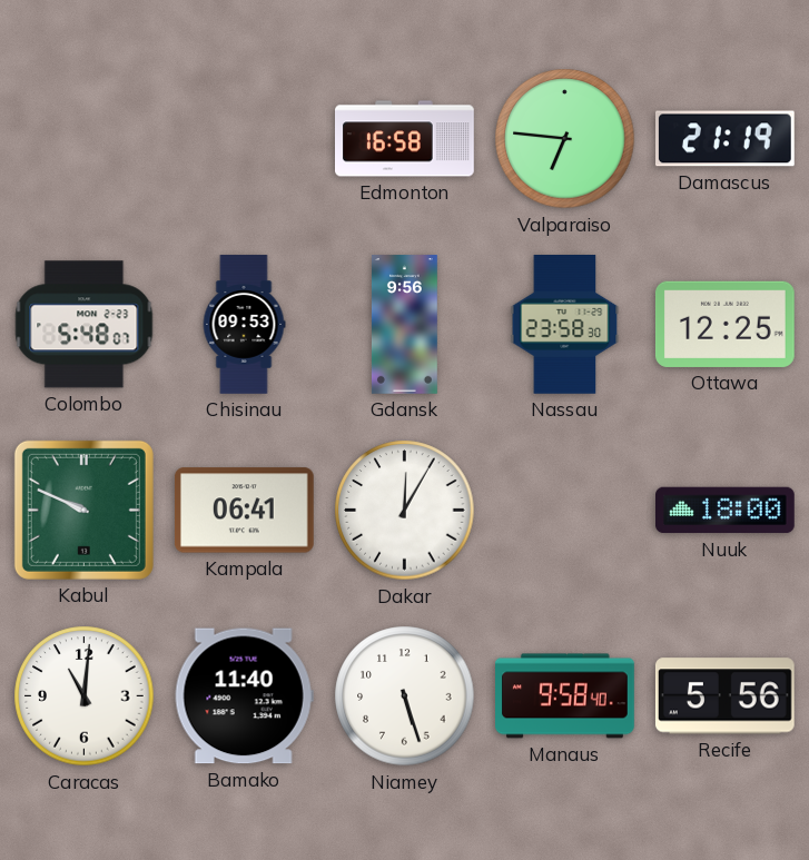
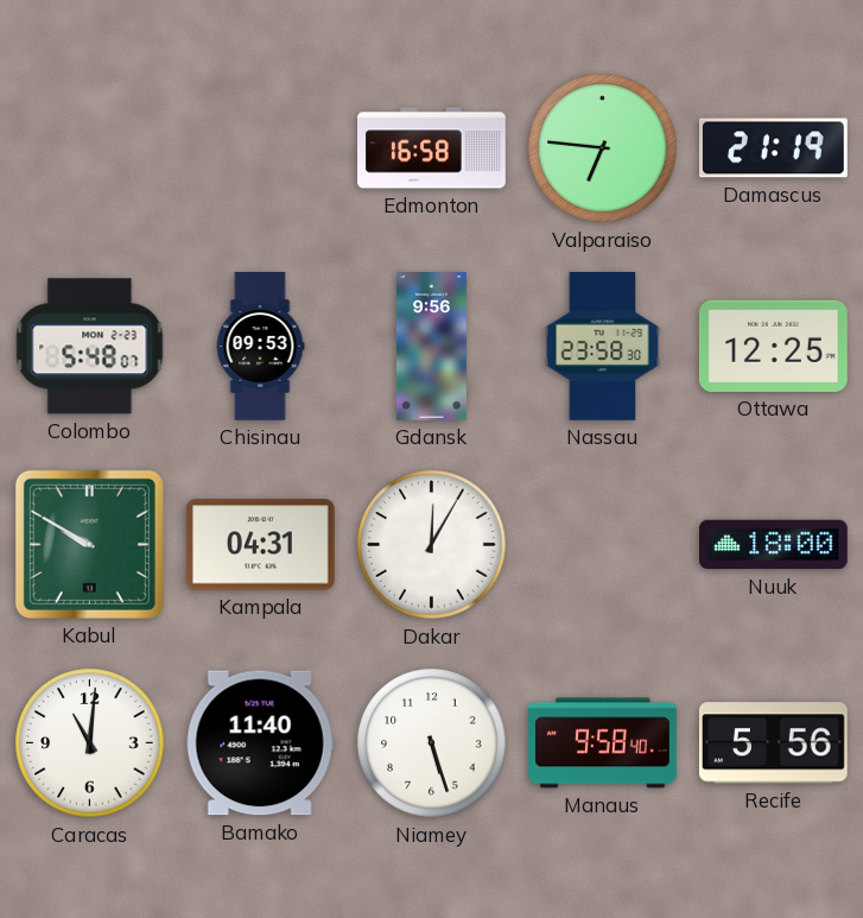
Kabul: 9:49 -> 9:50 (89, 544)
Kampala: 06:41 -> 04:31 (260, 545)
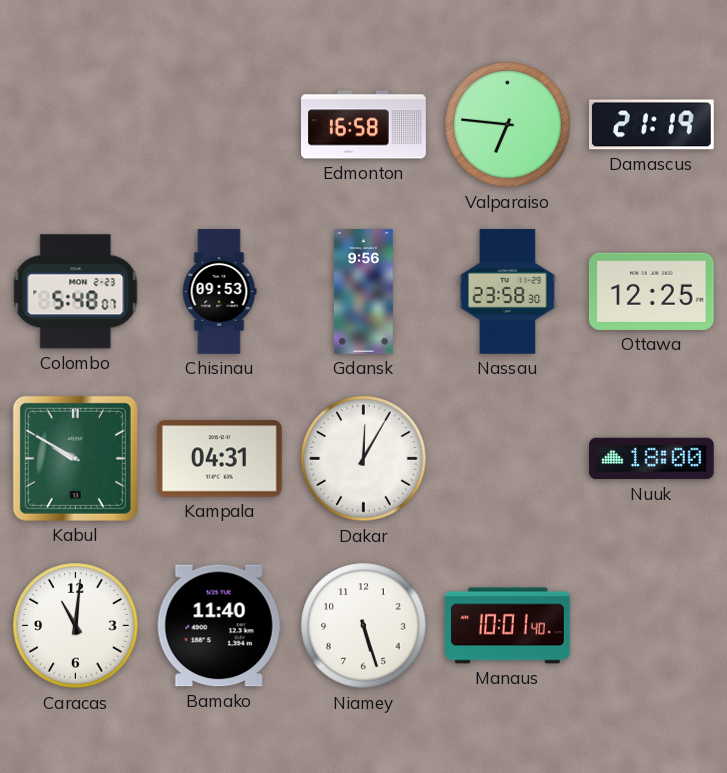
Manaus: 9:58 -> 10:01 (508, 626)
Recife: 5:56 -> none (773, 743)
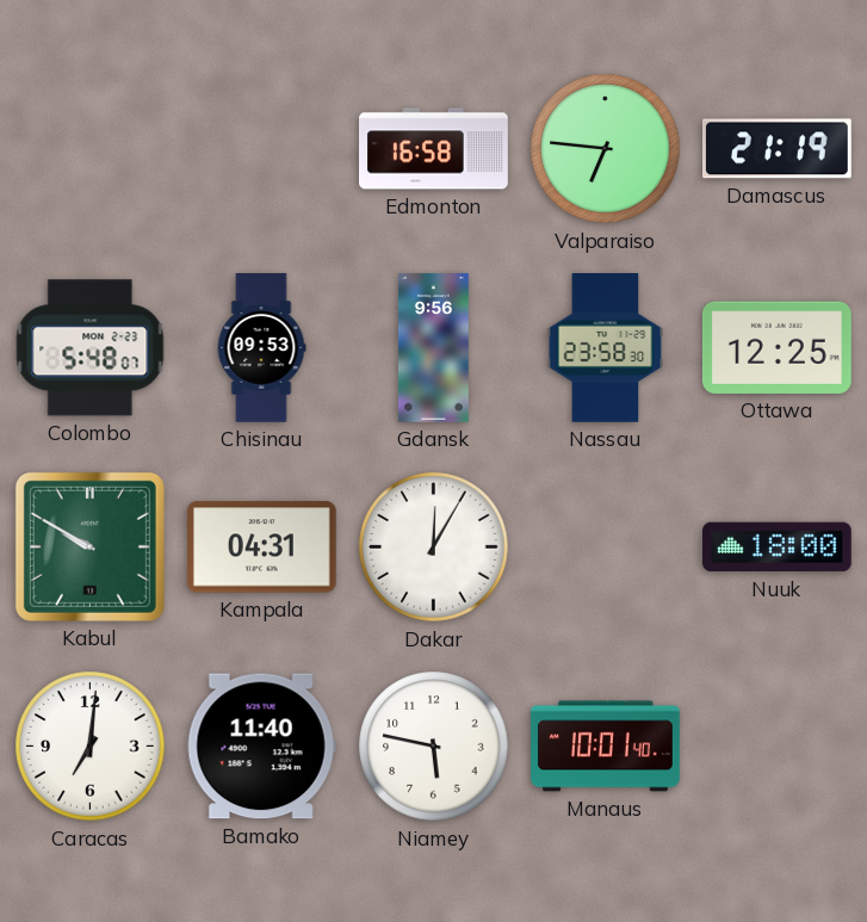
Caracas: 11:01 -> 7:01 (91, 747)
Niamey: 5:27 -> 5:47 (434, 747)
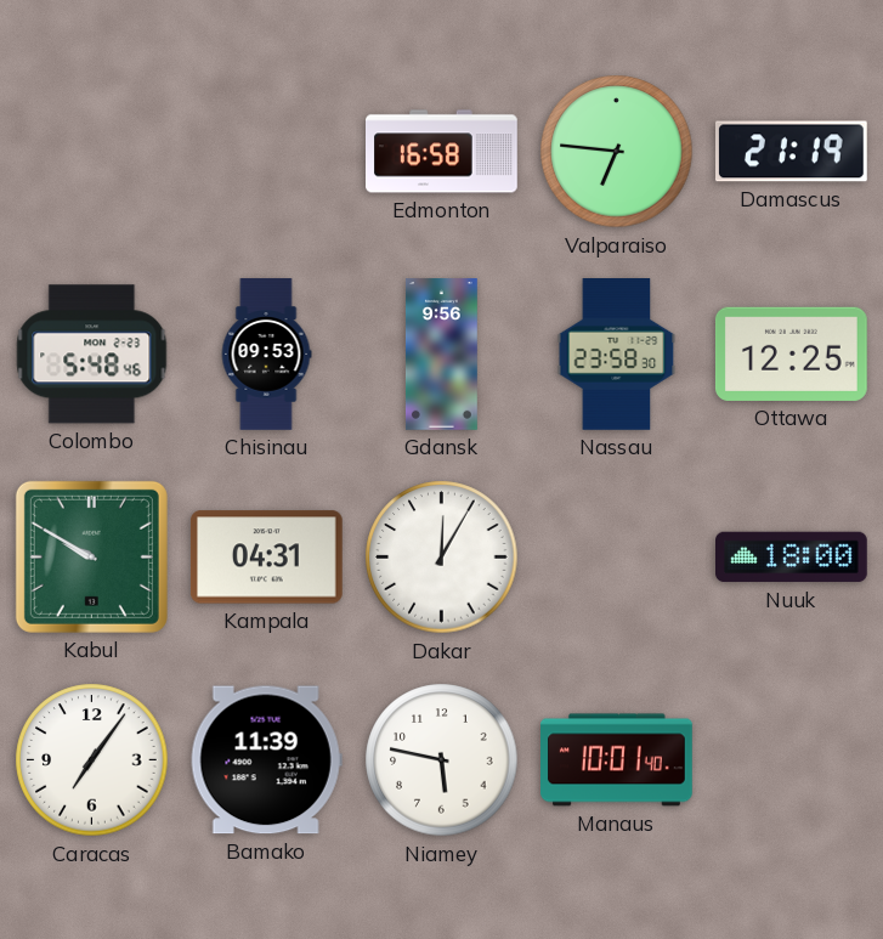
Colombo: 5:48:07 -> 5:48:46 (92, 355)
Caracas: 7:01 -> 7:06 (92, 760)
Bamako: 11:40 -> 11:39 (266, 760)
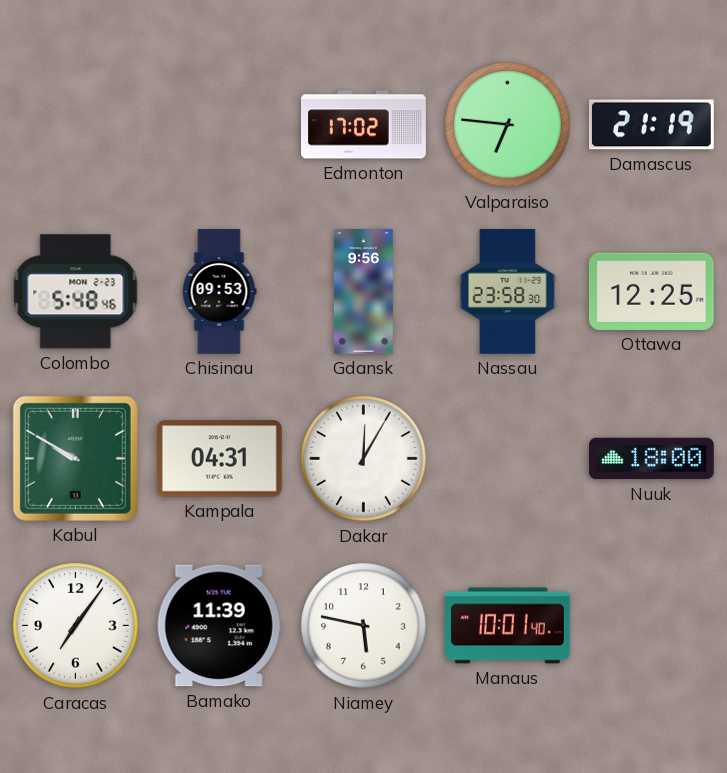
Edmonton: 16:58 -> 17:02 (364, 125)
